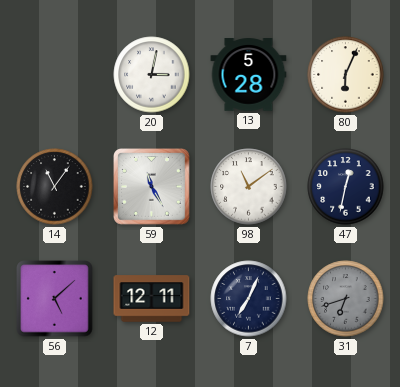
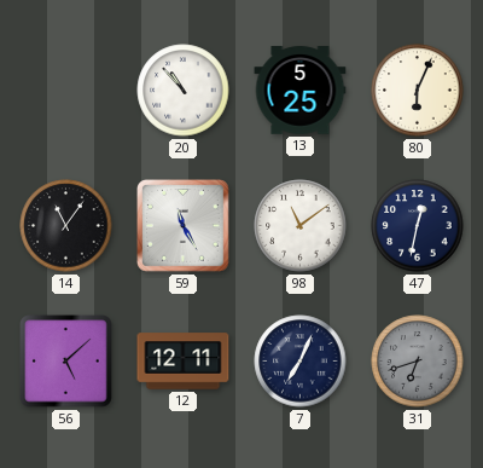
20: 3:02 -> 10:53 (184, 91)
13: 5:28 -> 5:25 (301, 91)
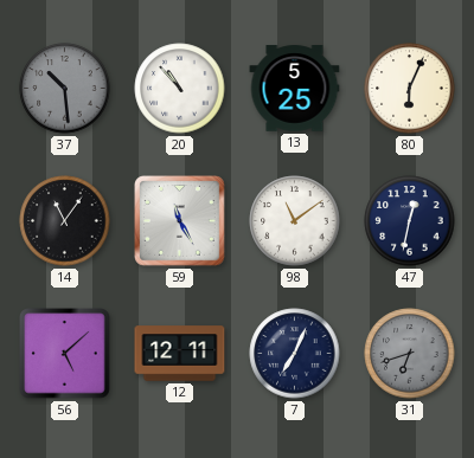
37: none -> 10:29 (65, 89)
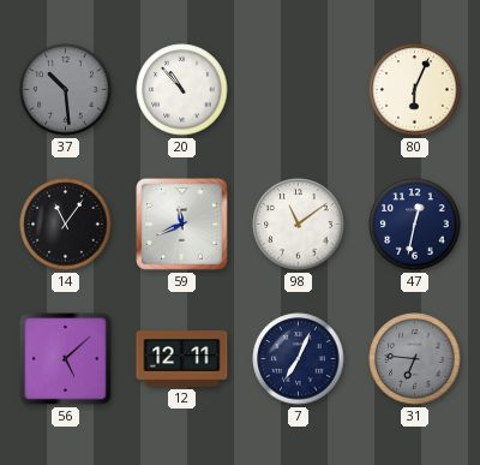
13: 5:25 -> none (295, 89)
59: 11:25 -> 11:41 (182, 225)
31: 6:42 -> 6:46 (415, 359)
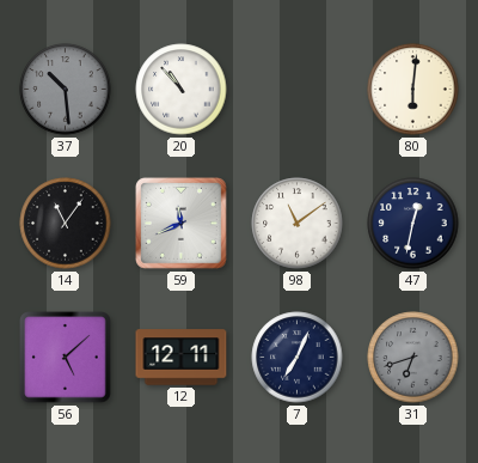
80: 6:04 -> 6:01 (413, 90)
31: 6:46 -> 6:42 (413, 358)
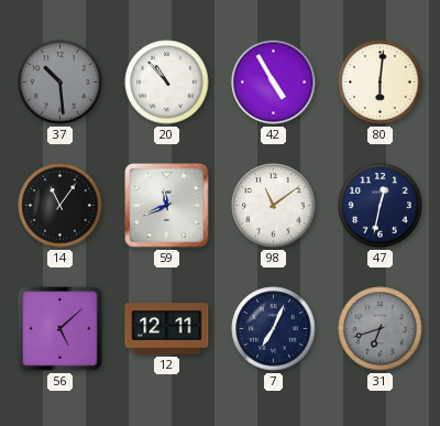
42: none -> 4:55 (274, 83)
